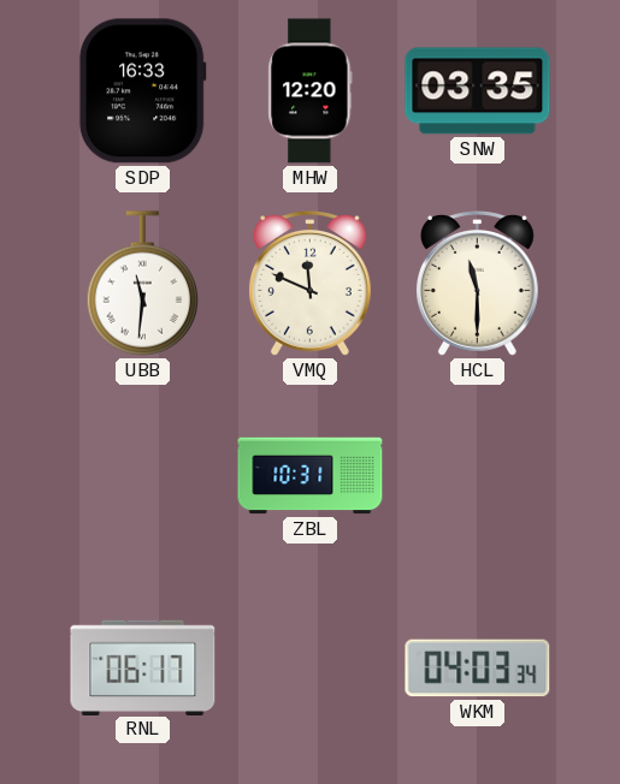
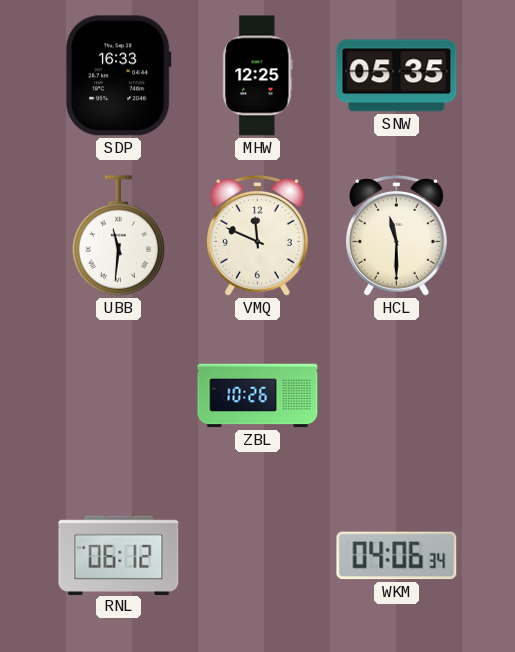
MHW: 12:20 -> 12:25 (258, 76)
SNW: 03:35 -> 05:35 (397, 76)
ZBL: 10:31 -> 10:26 (258, 396)
RNL: 06:17 -> 06:12 (119, 555)
WKM: 04:03 -> 04:06 (397, 556)
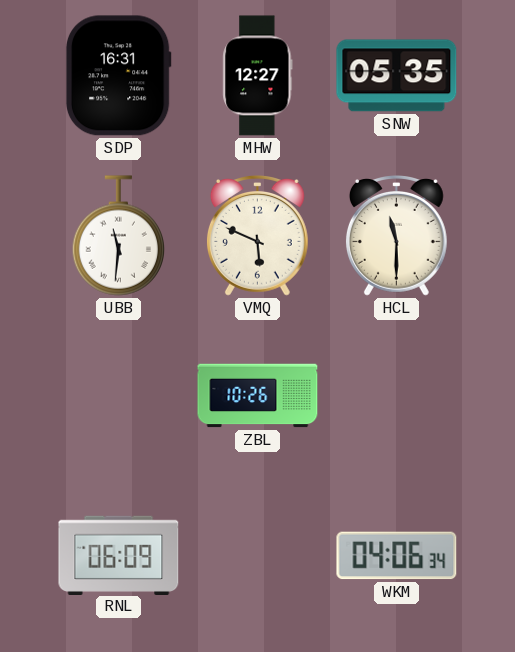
SDP: 16:33 -> 16:31 (118, 76)
MHW: 12:25 -> 12:27 (258, 76)
VMQ: 11:49 -> 5:49 (257, 236)
RNL: 06:12 -> 06:09 (119, 555)
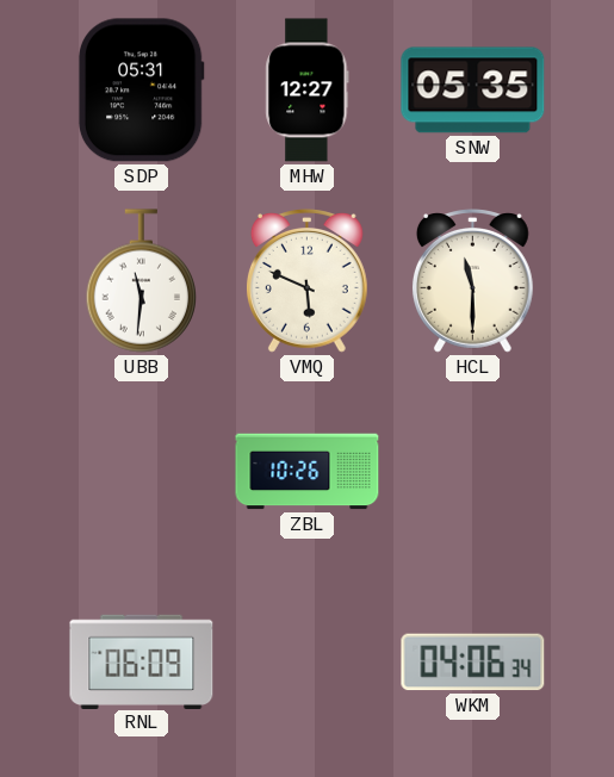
SDP: 16:31 -> 05:31 (141, 91)
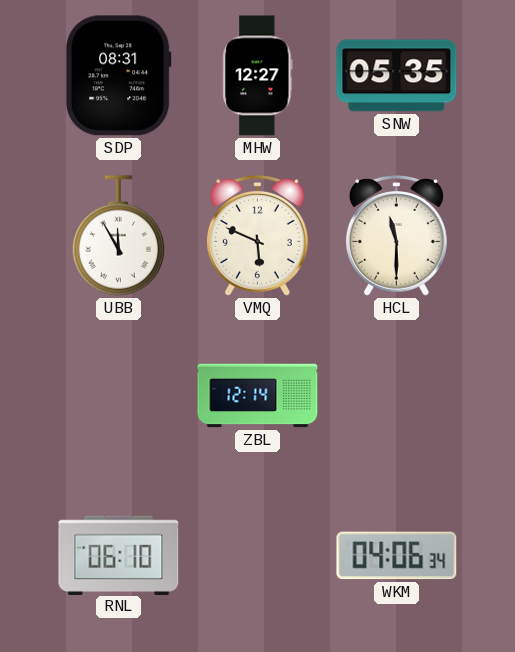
SDP: 05:31 -> 08:31 (118, 76)
UBB: 11:31 -> 11:55 (118, 236)
ZBL: 10:26 -> 12:14 (258, 396)
RNL: 06:09 -> 06:10 (119, 555)
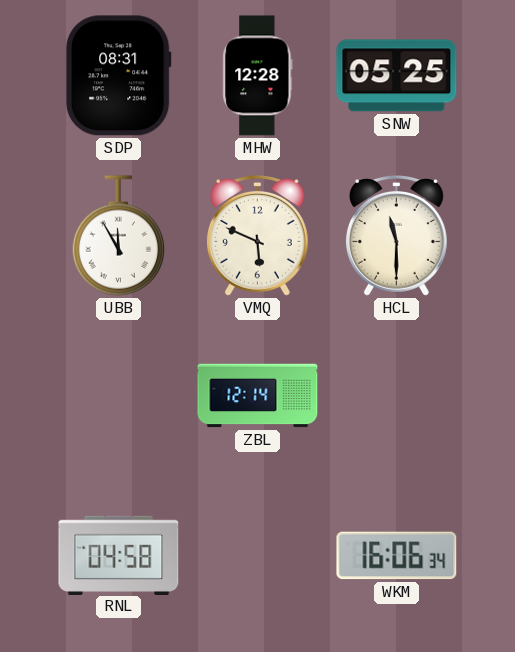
MHW: 12:27 -> 12:28 (258, 76)
SNW: 05:35 -> 05:25 (397, 76)
RNL: 06:10 -> 04:58 (119, 555)
WKM: 04:06 -> 16:06 (397, 556)
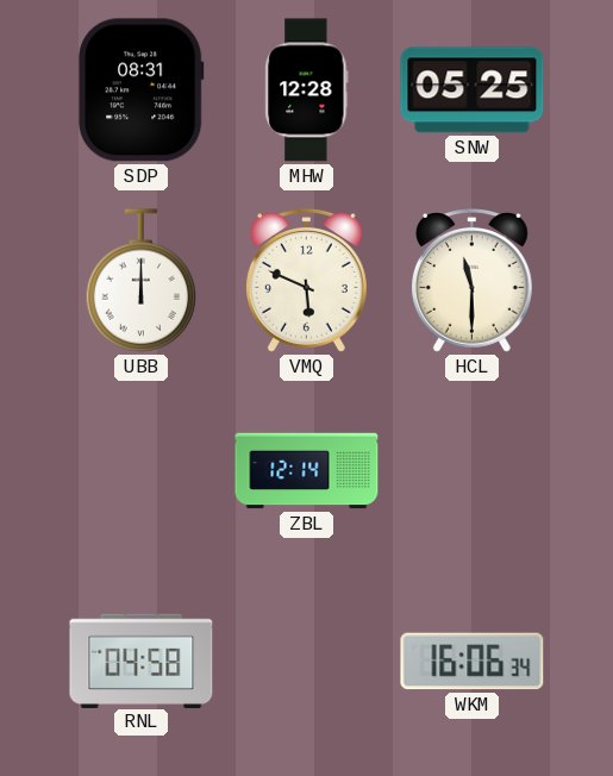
UBB: 11:55 -> 12:00 (140, 281)
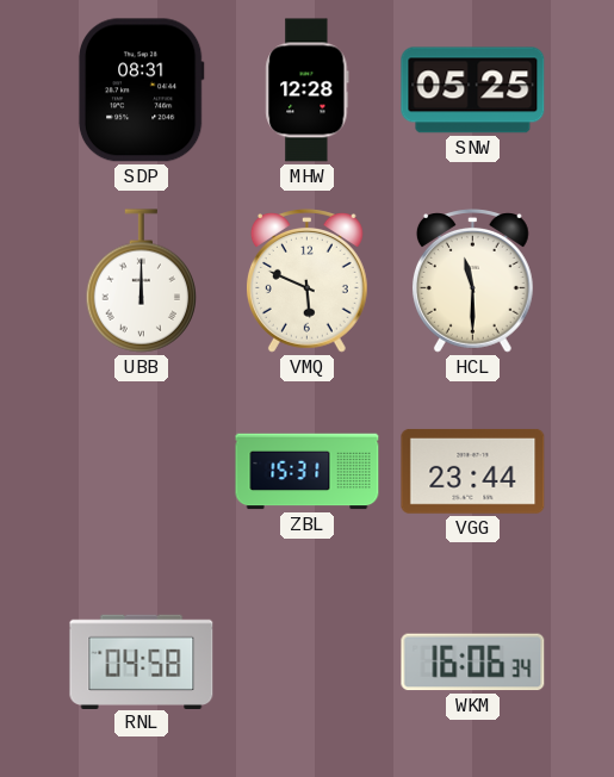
ZBL: 12:14 -> 15:31 (308, 472)
VGG: none -> 23:44 (473, 471)
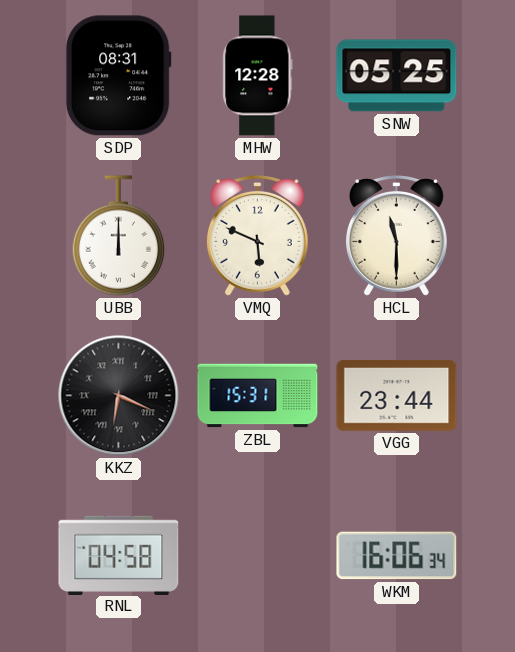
KKZ: none -> 6:19 (119, 396)
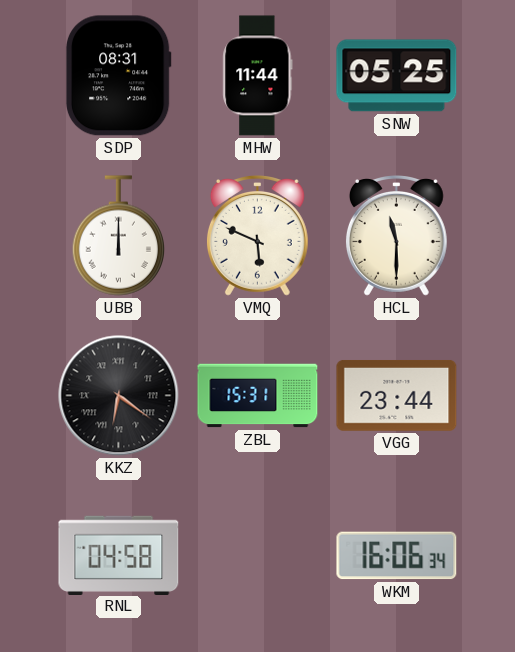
MHW: 12:28 -> 11:44 (258, 76)
KKZ: 6:19 -> 6:21 (119, 396)
